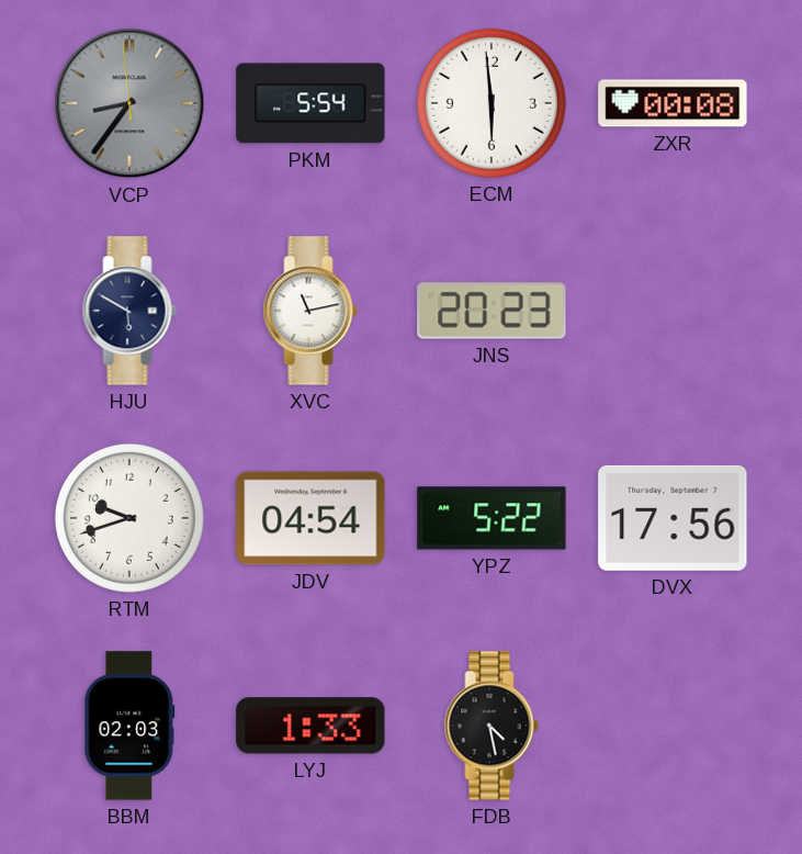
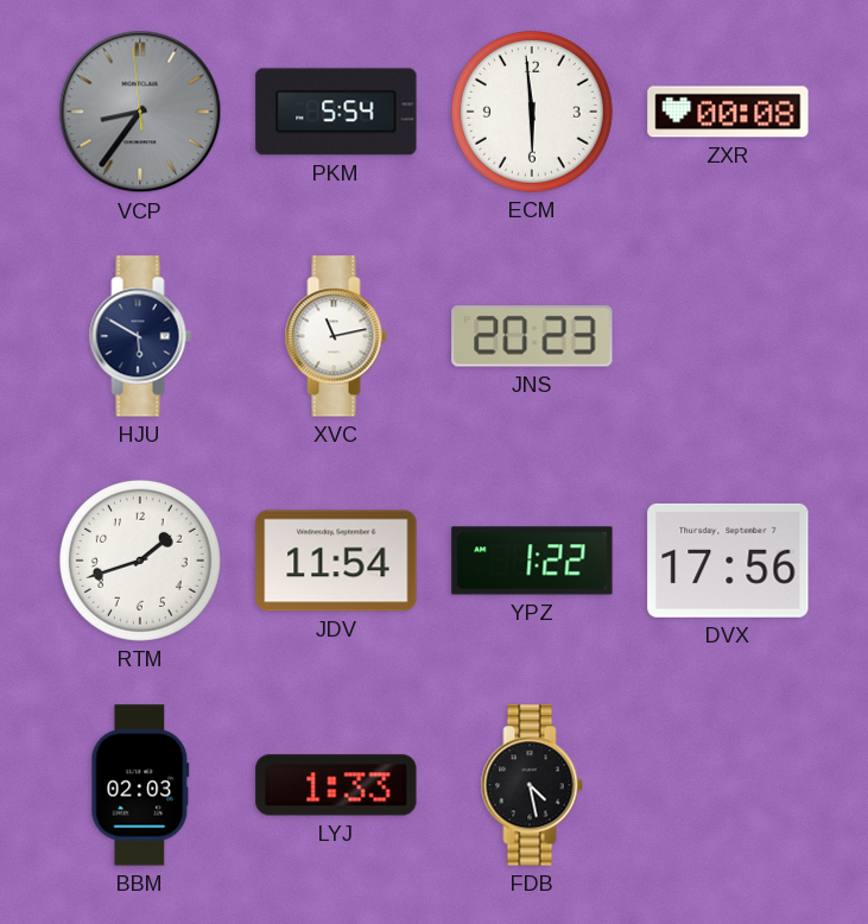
RTM: 9:42 -> 1:42 (140, 561)
JDV: 04:54 -> 11:54 (336, 561)
YPZ: 5:22 -> 1:22 (532, 561)
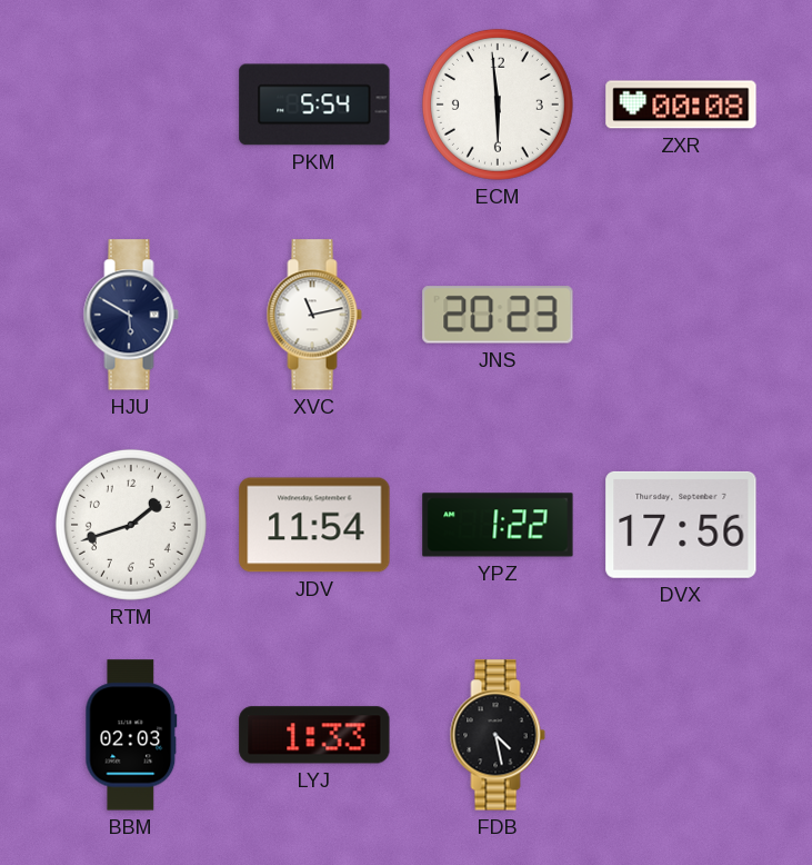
VCP: 8:35 -> none (140, 112)
